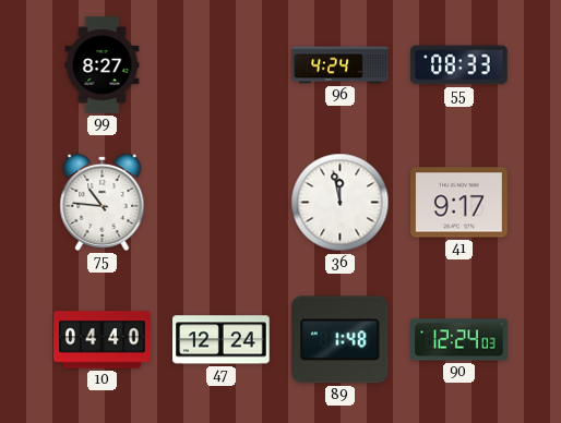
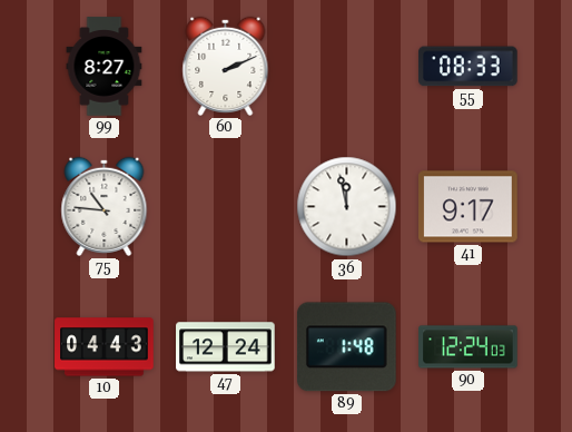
60: none -> 2:11 (226, 66)
96: 4:24 -> none (341, 65)
10: 04:40 -> 04:43 (105, 347)
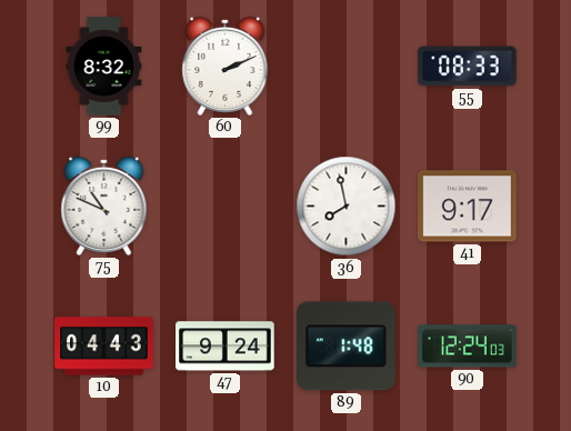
99: 8:27 -> 8:32 (104, 67)
75: 10:46 -> 10:49 (104, 206)
36: 11:58 -> 7:58 (347, 207)
47: 12:24 -> 9:24 (226, 347)
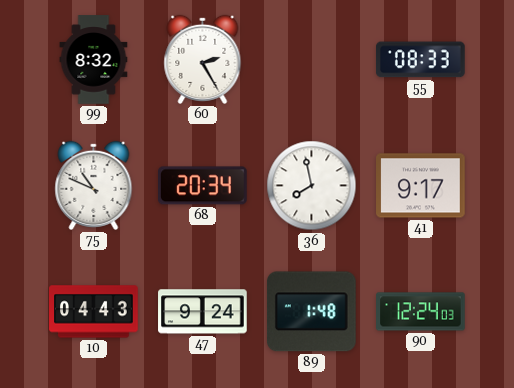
60: 2:11 -> 2:25 (203, 59)
68: none -> 20:34 (203, 186)
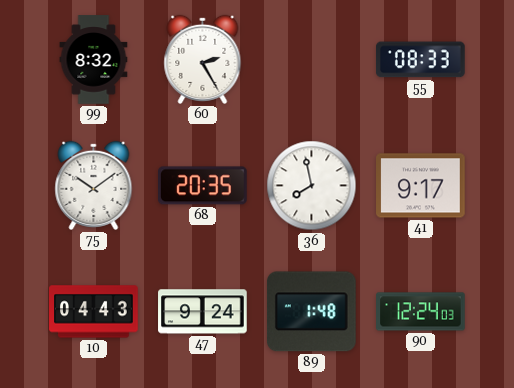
75: 10:49 -> 10:09 (94, 185)
68: 20:34 -> 20:35 (203, 186)
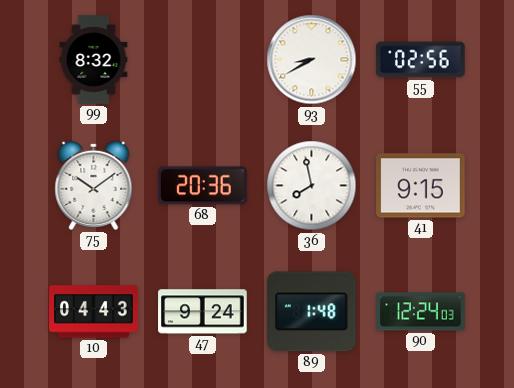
60: 2:25 -> none (203, 59)
93: none -> 8:40 (312, 60)
55: 08:33 -> 02:56 (421, 60)
68: 20:35 -> 20:36 (203, 186)
41: 9:17 -> 9:15 (421, 186)
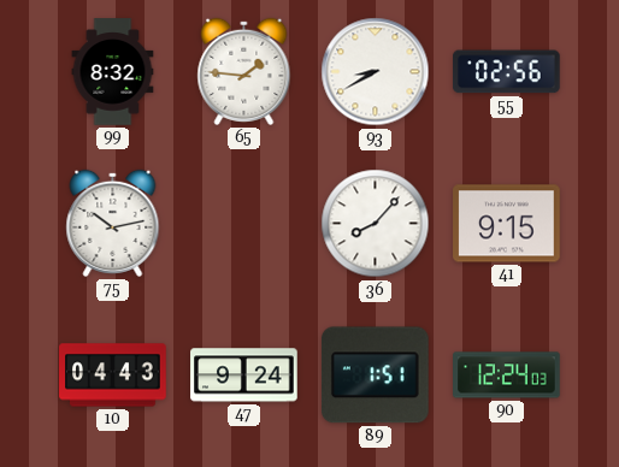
65: none -> 1:46 (244, 71)
75: 10:09 -> 10:13 (113, 223)
68: 20:36 -> none (203, 186)
36: 7:58 -> 8:07 (376, 224)
89: 1:48 -> 1:51 (375, 376)
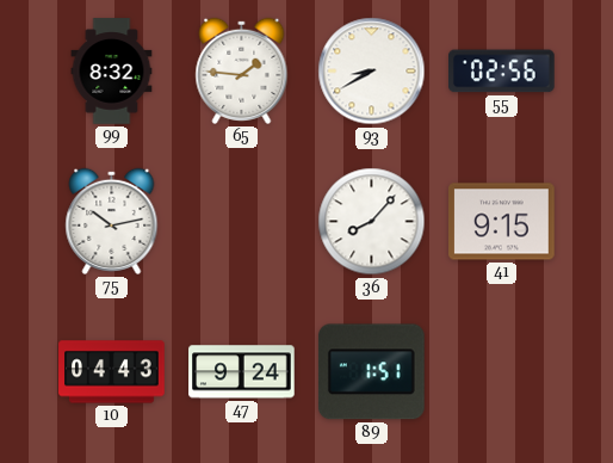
90: 12:24 -> none (507, 376)
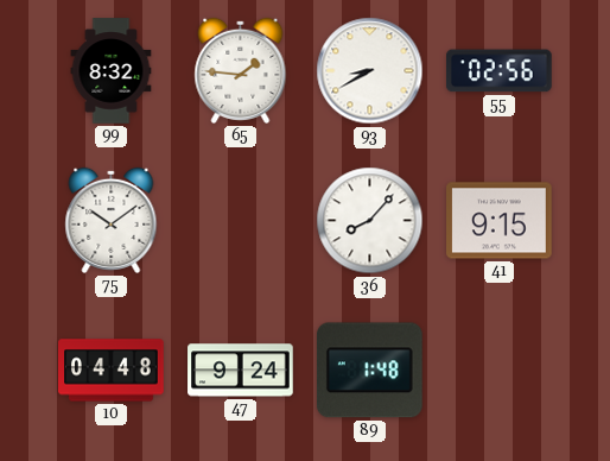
75: 10:13 -> 10:09 (112, 220)
10: 04:43 -> 04:48 (112, 371)
89: 1:51 -> 1:48 (369, 371)
